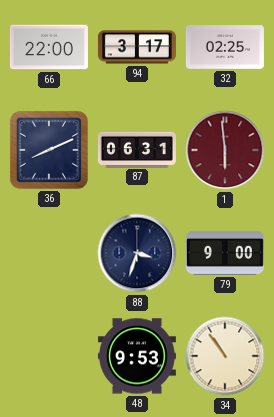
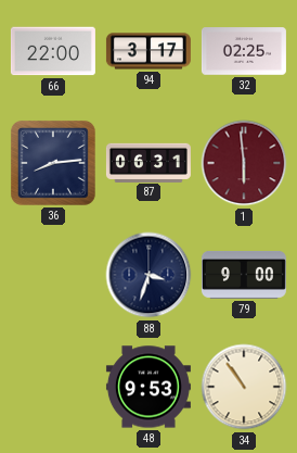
36: 8:11 -> 8:14 (53, 163)
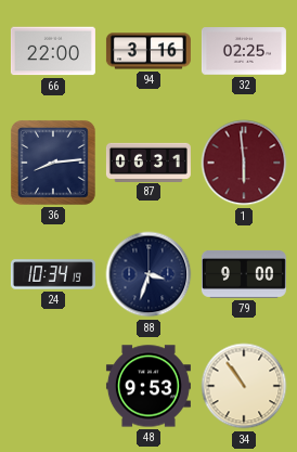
94: 3:17 -> 3:16 (148, 51)
24: none -> 10:34 (53, 274)
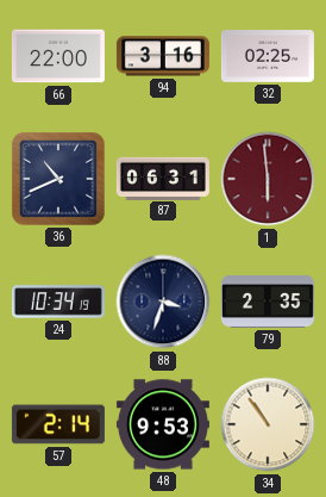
36: 8:14 -> 10:41 (58, 179)
79: 9:00 -> 2:35 (268, 302)
57: none -> 2:14 (58, 424)
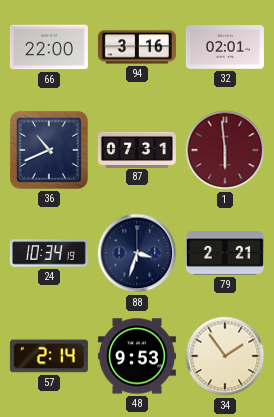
32: 02:25 -> 02:01 (225, 47)
87: 06:31 -> 07:31 (137, 149)
79: 2:35 -> 2:21 (225, 253)
34: 10:54 -> 1:54 (225, 356)
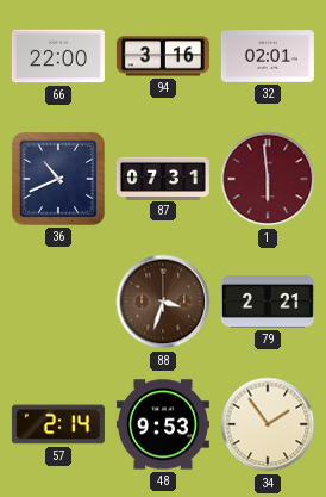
24: 10:34 -> none (49, 253)
88 dial: navy -> brown (163, 302)
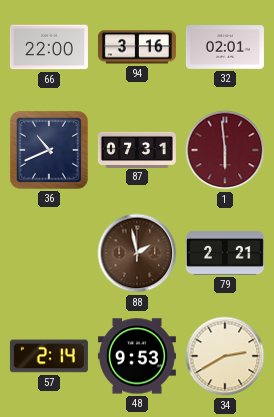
88: 3:33 -> 1:58 (137, 253)
34: 1:54 -> 2:40 (225, 356)
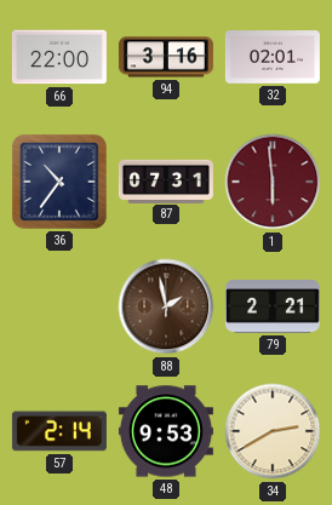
36: 10:41 -> 10:36 (59, 182)
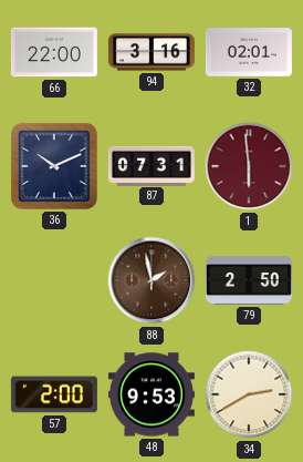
36: 10:36 -> 10:11 (54, 166)
79: 2:21 -> 2:50 (249, 280)
57: 2:14 -> 2:00 (54, 394)
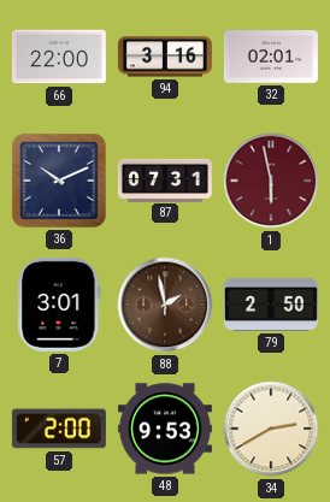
1: 5:59 -> 5:58 (271, 181)
7: none -> 3:01 (59, 305)
